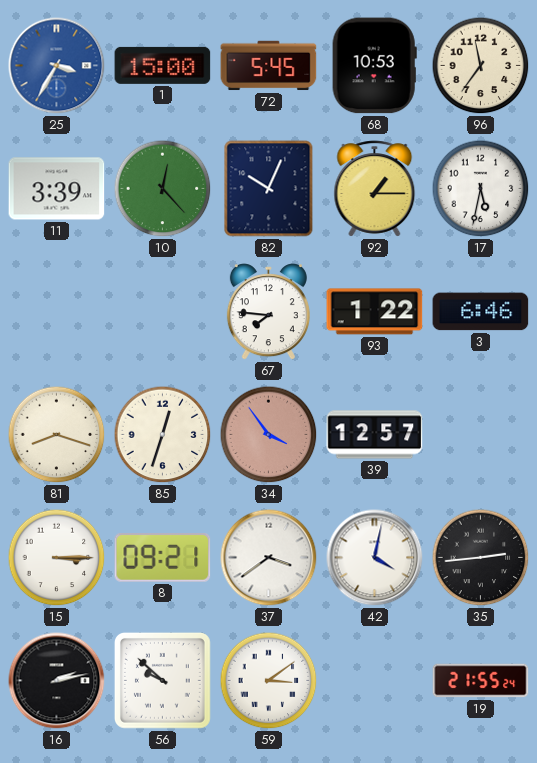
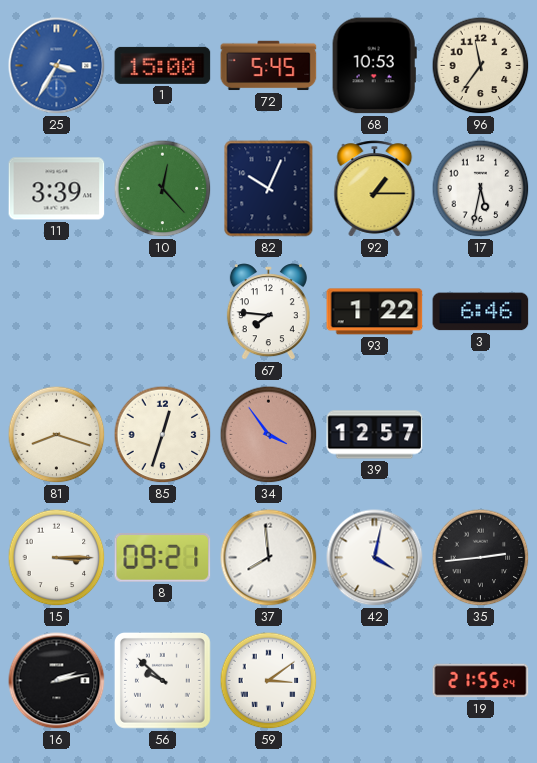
37: 3:39 -> 7:59 (269, 558)
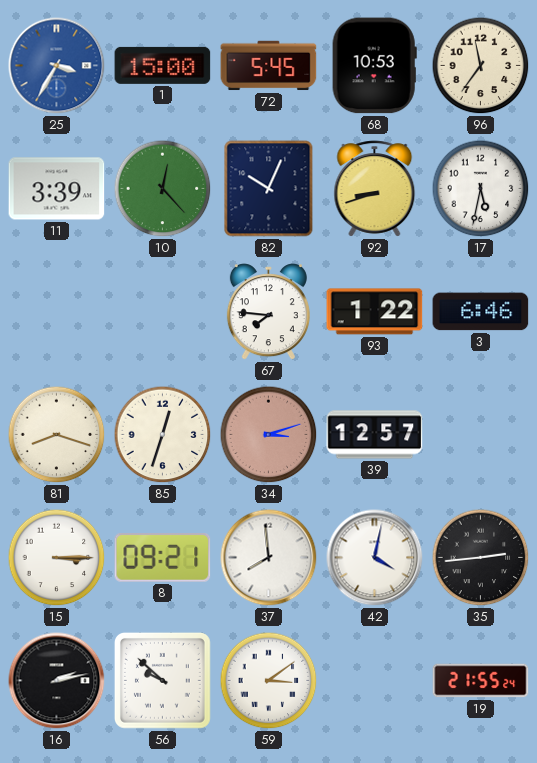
92: 1:15 -> 8:42 (375, 189)
34: 3:54 -> 3:12 (269, 435)
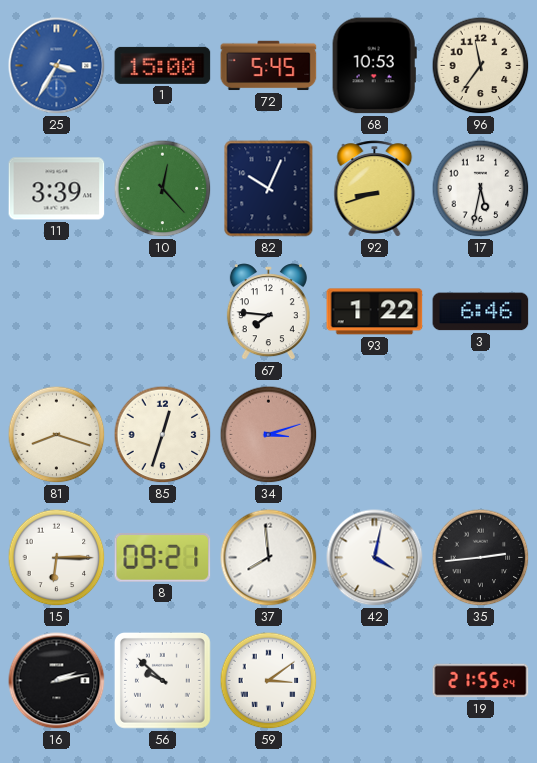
39: 12:57 -> none (375, 435)
15: 3:15 -> 6:15 (57, 558)
